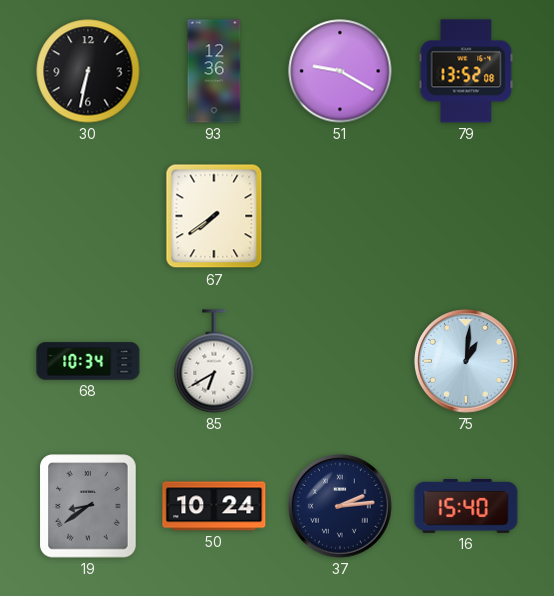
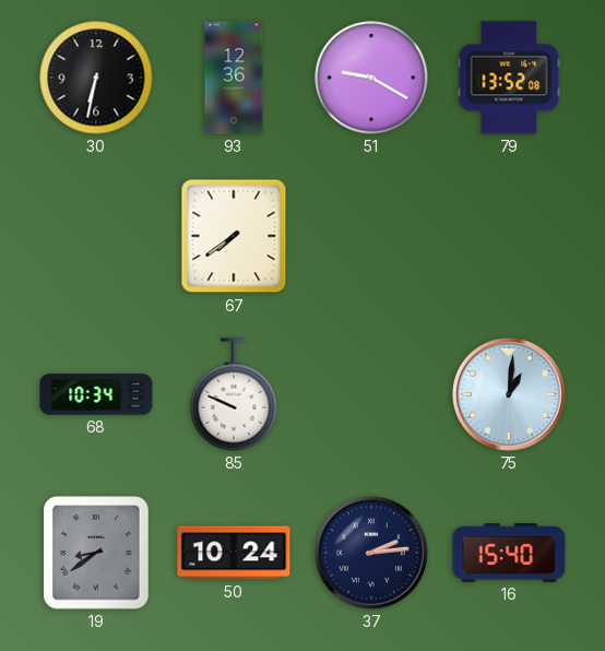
85: 6:40 -> 9:49 (234, 394)
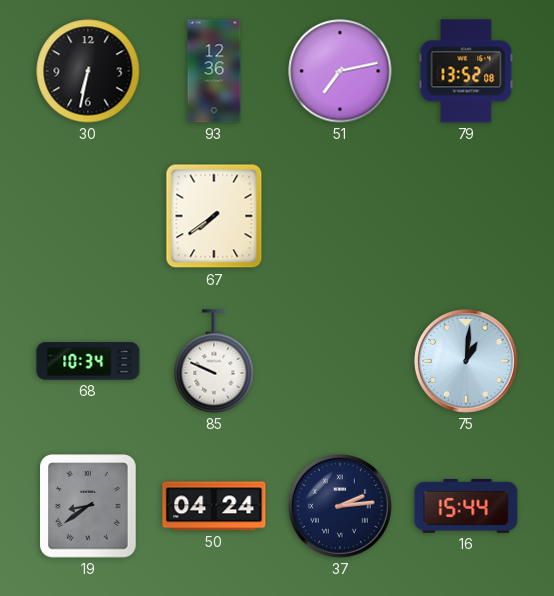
51: 9:20 -> 7:13 (340, 71)
50: 10:24 -> 04:24 (214, 506)
16: 15:40 -> 15:44 (466, 506)
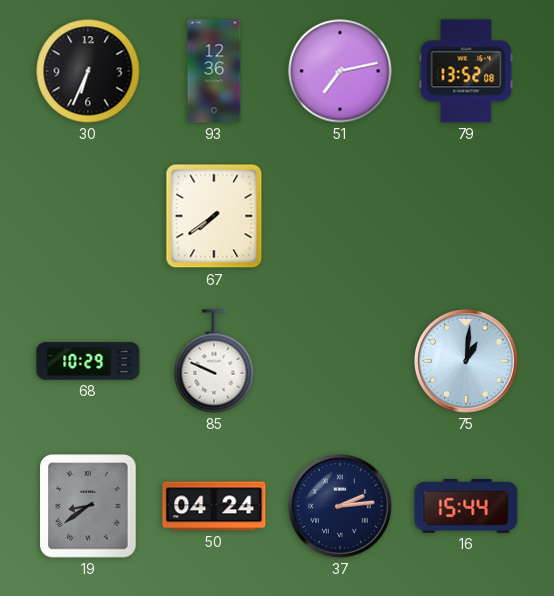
30: 6:32 -> 6:34 (88, 71)
68: 10:34 -> 10:29 (88, 361)
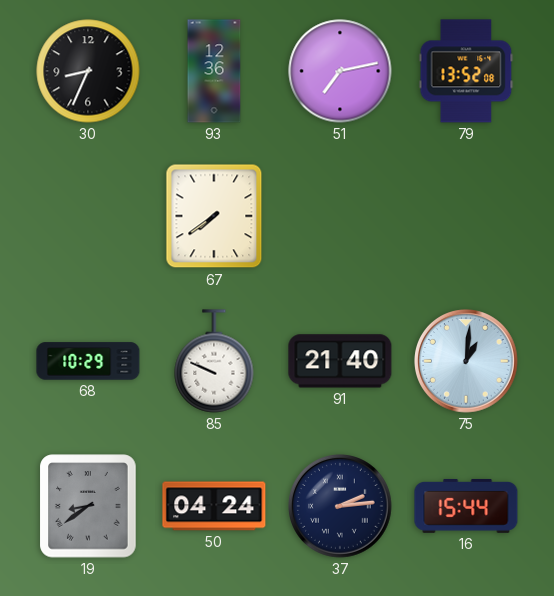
30: 6:34 -> 8:34 (88, 71)
91: none -> 21:40 (340, 361)
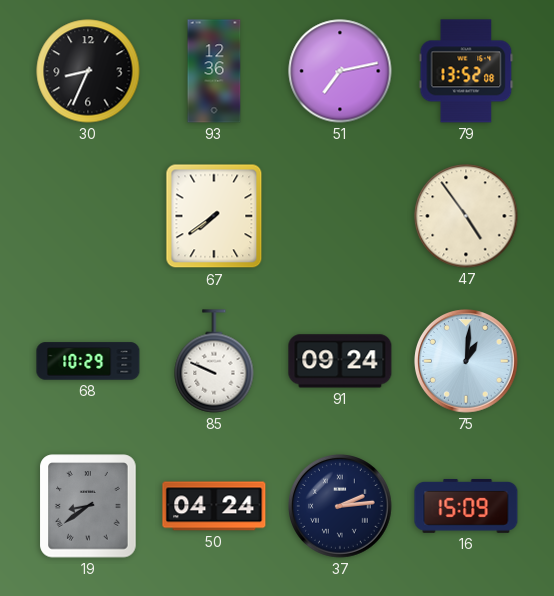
47: none -> 4:54 (466, 216)
91: 21:40 -> 09:24 (340, 361)
16: 15:44 -> 15:09 (466, 506)
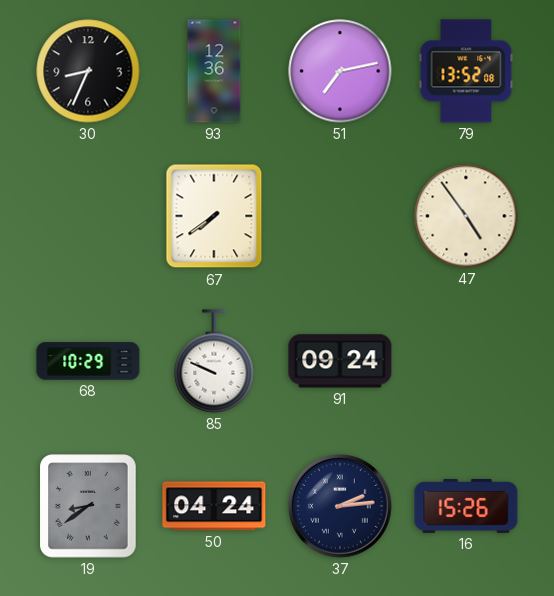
75: 1:01 -> none (466, 361)
16: 15:09 -> 15:26 (466, 506)
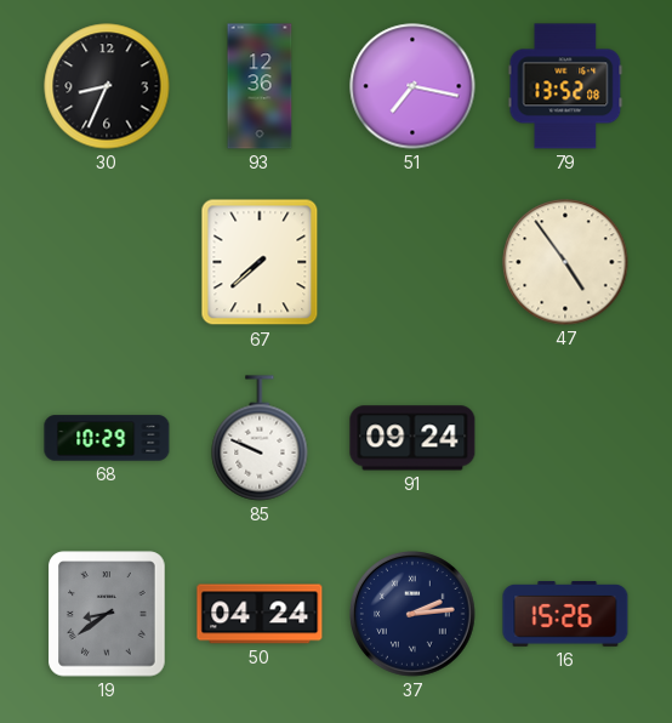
51: 7:13 -> 7:17 (412, 86)
67: 7:39 -> 7:38 (260, 262)
